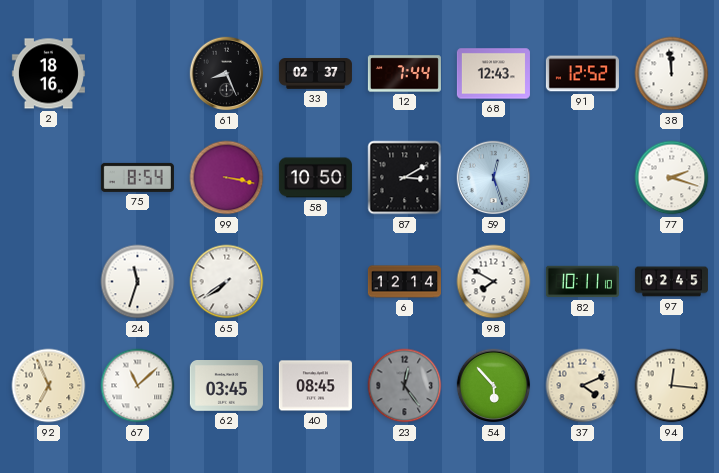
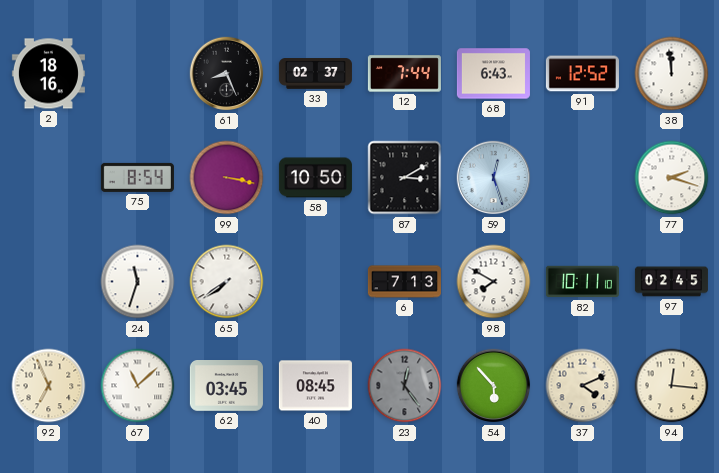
68: 12:43 -> 6:43 (493, 74)
6: 12:14 -> 7:13 (404, 282)
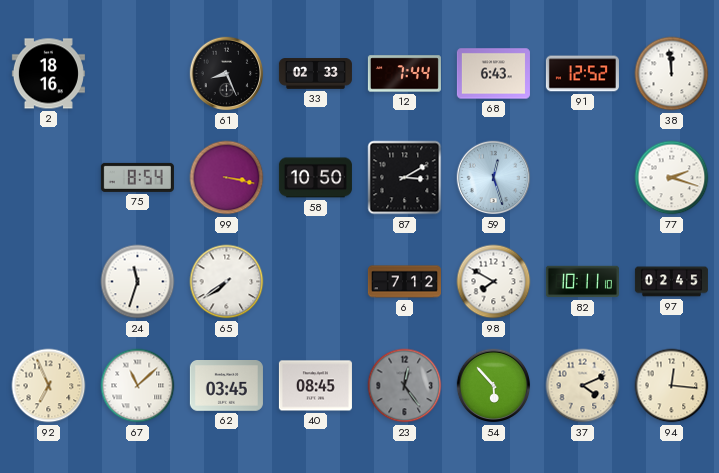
33: 02:37 -> 02:33 (315, 74)
6: 7:13 -> 7:12 (404, 282)
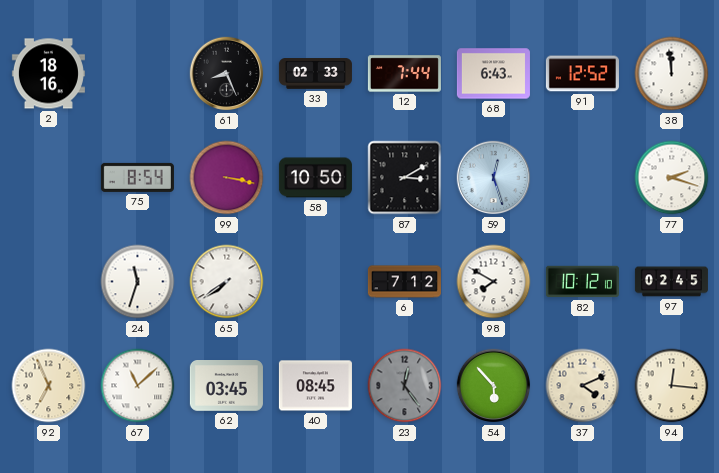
82: 10:11 -> 10:12 (582, 282)
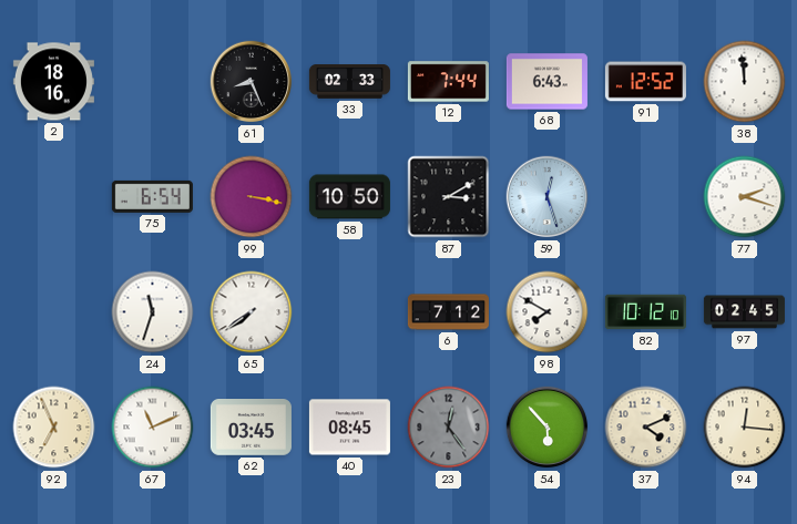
75: 8:54 -> 6:54 (152, 196)
67: 11:08 -> 11:11 (153, 428)
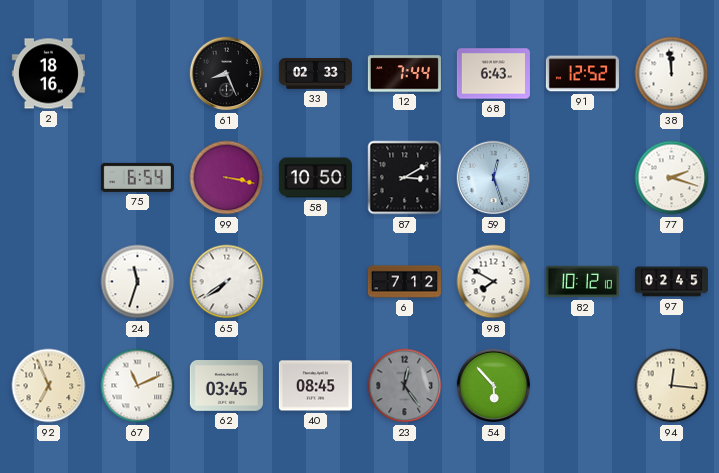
37: 4:11 -> none (646, 428)
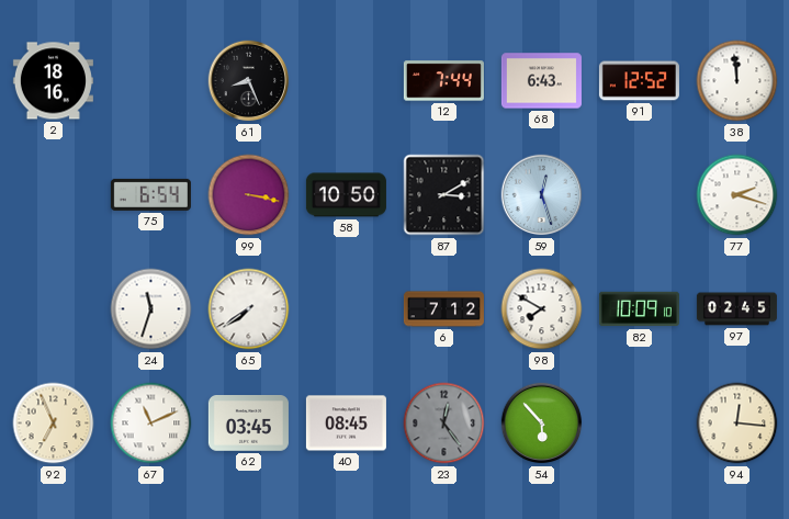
33: 02:33 -> none (315, 74)
82: 10:12 -> 10:09 (639, 309)
